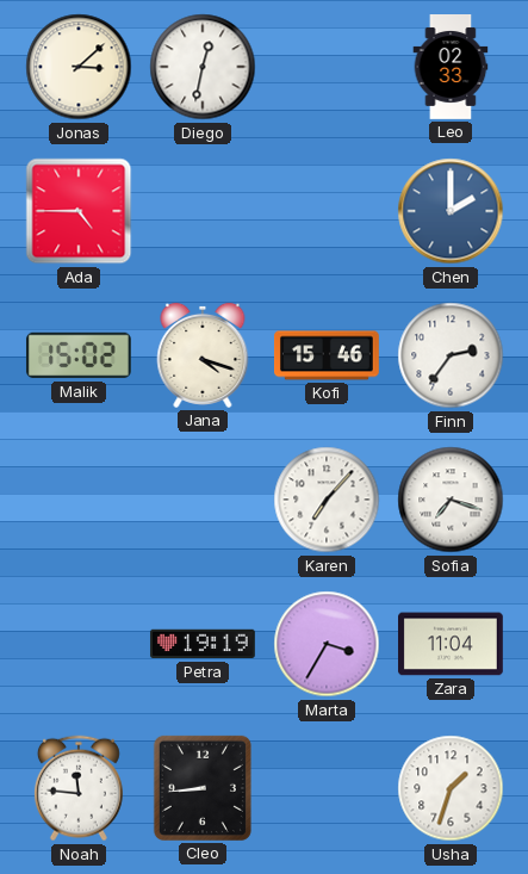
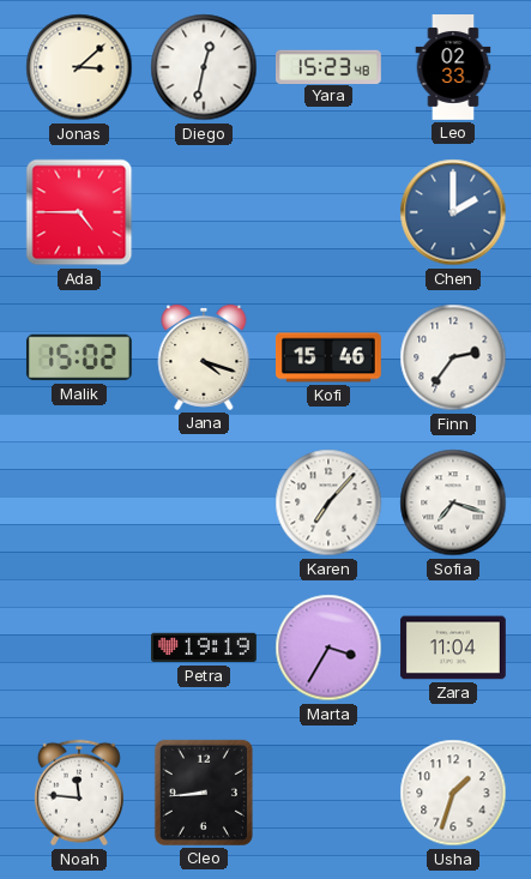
Yara: none -> 15:23 (328, 66)
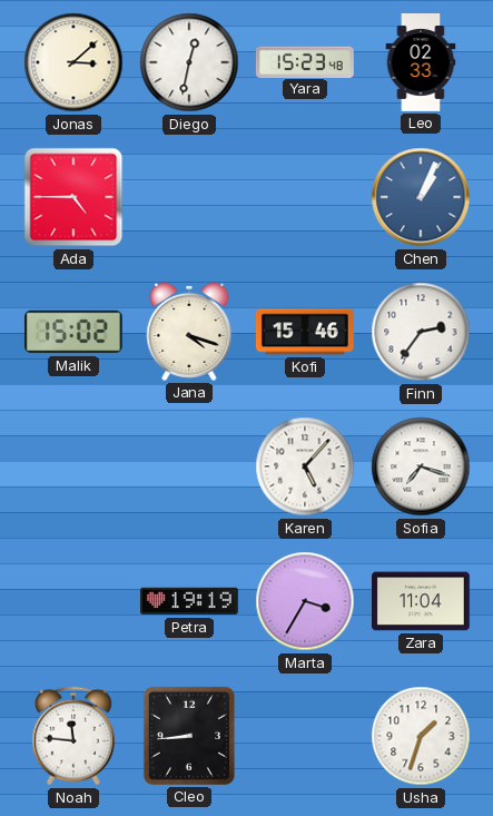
Chen: 2:00 -> 1:04 (421, 197)
Karen: 7:07 -> 5:07 (305, 466)
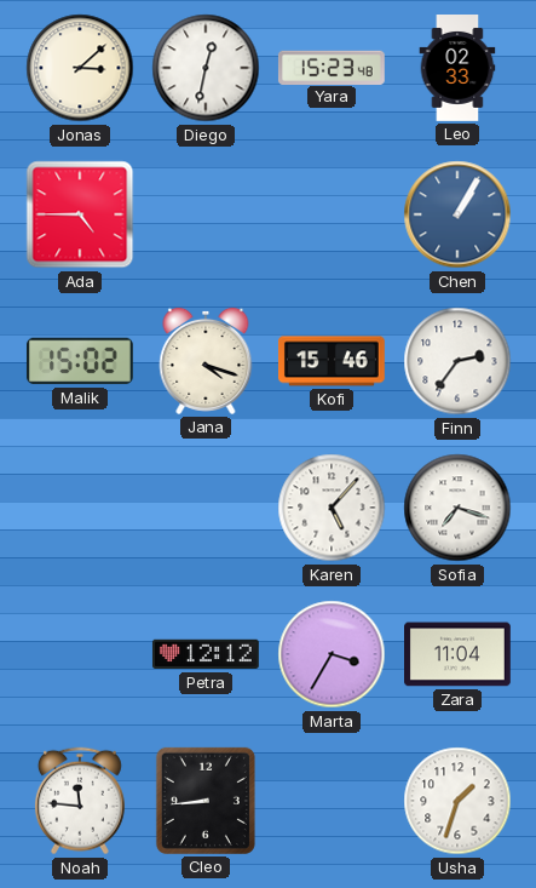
Chen: 1:04 -> 1:05 (457, 214)
Petra: 19:19 -> 12:12 (206, 654)
